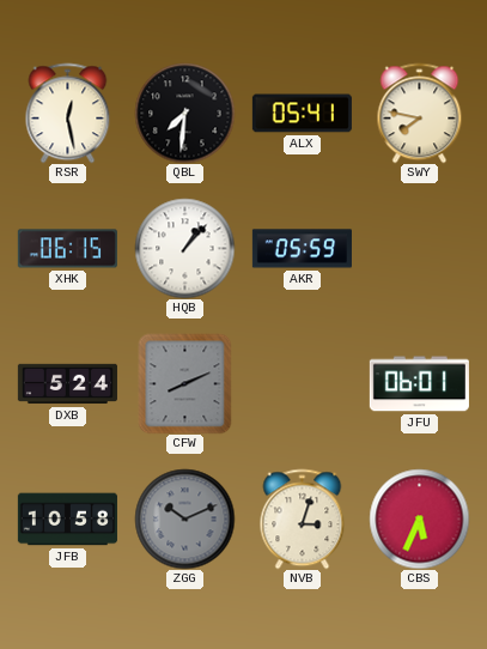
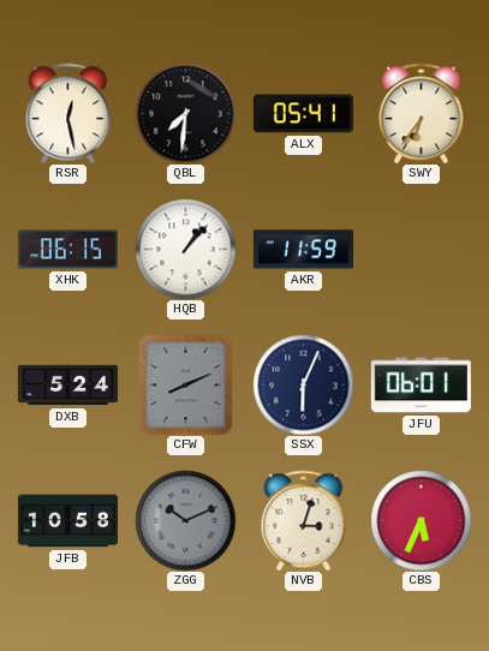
SWY: 7:47 -> 6:36 (422, 113)
AKR: 05:59 -> 11:59 (303, 250)
SSX: none -> 6:04 (303, 384)
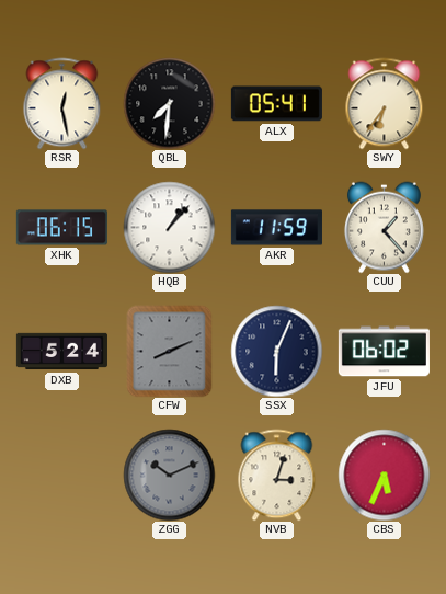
CUU: none -> 1:23 (384, 227)
JFU: 06:01 -> 06:02 (384, 352)
JFB: 10:58 -> none (67, 521)
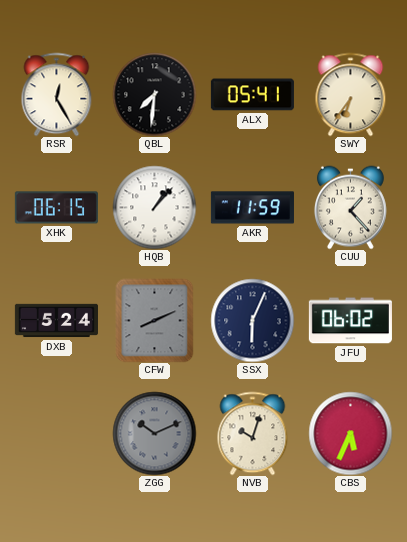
RSR: 12:28 -> 12:25 (57, 94)
NVB: 3:03 -> 10:03 (253, 433)
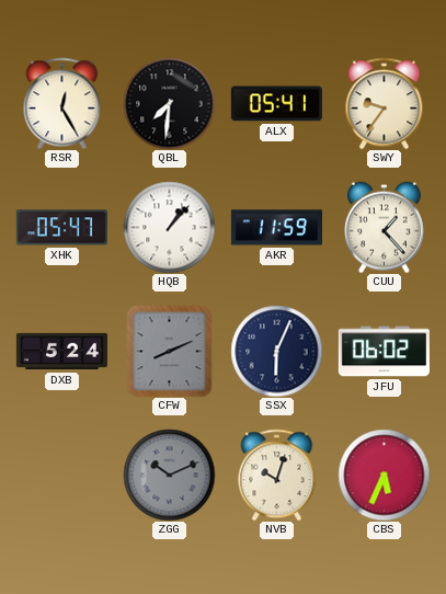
SWY: 6:36 -> 9:36 (385, 103)
XHK: 06:15 -> 05:47 (61, 228)
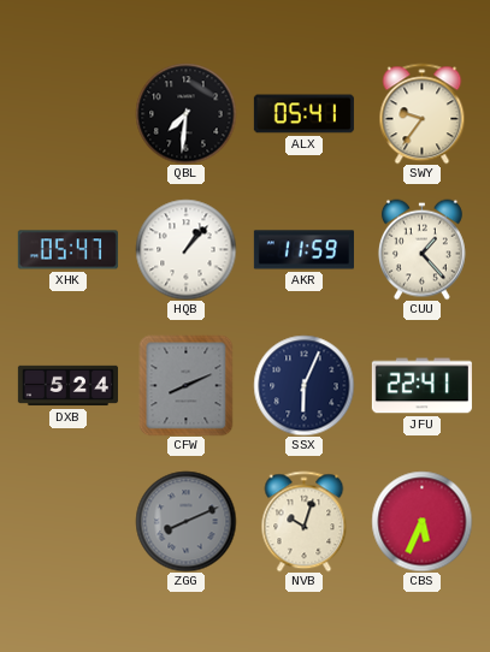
RSR: 12:25 -> none (62, 103)
JFU: 06:02 -> 22:41 (421, 386)
ZGG: 10:11 -> 8:11 (185, 521)
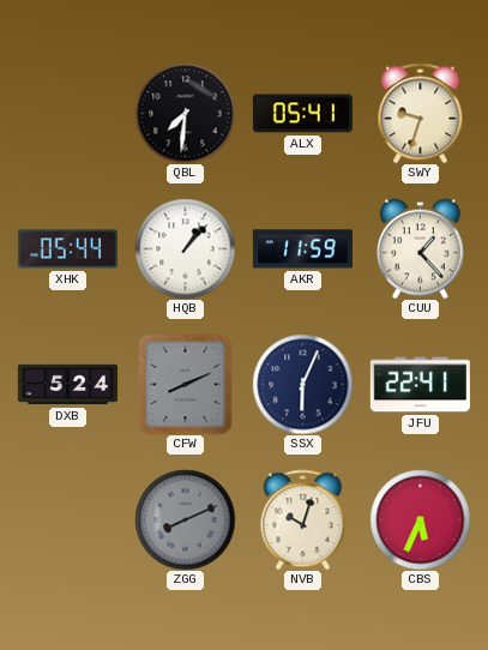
SWY: 9:36 -> 9:33 (421, 113)
XHK: 05:47 -> 05:44 (67, 249)
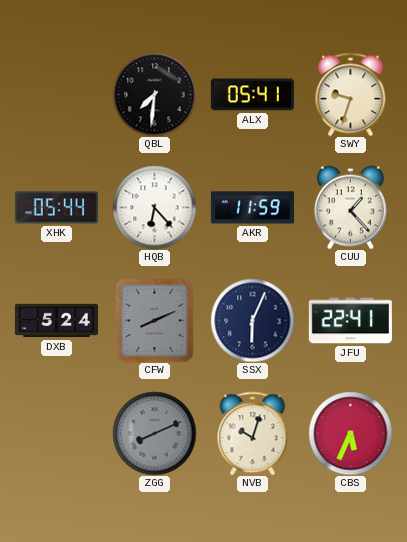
HQB: 1:07 -> 6:23 (154, 207)
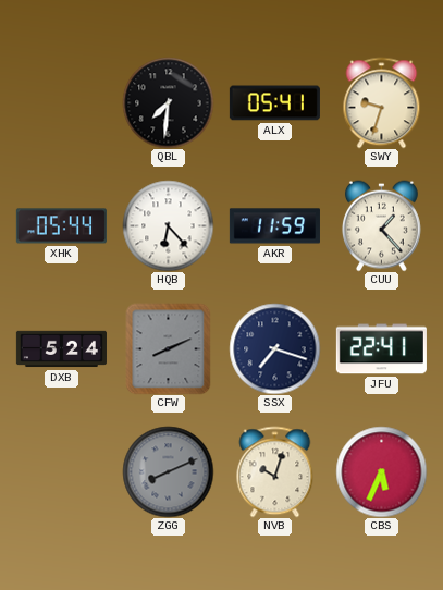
SSX: 6:04 -> 7:18 (274, 348)
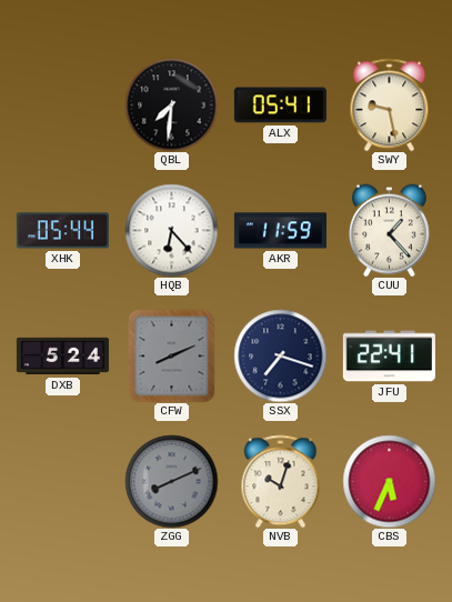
SWY: 9:33 -> 9:28 (390, 104)
